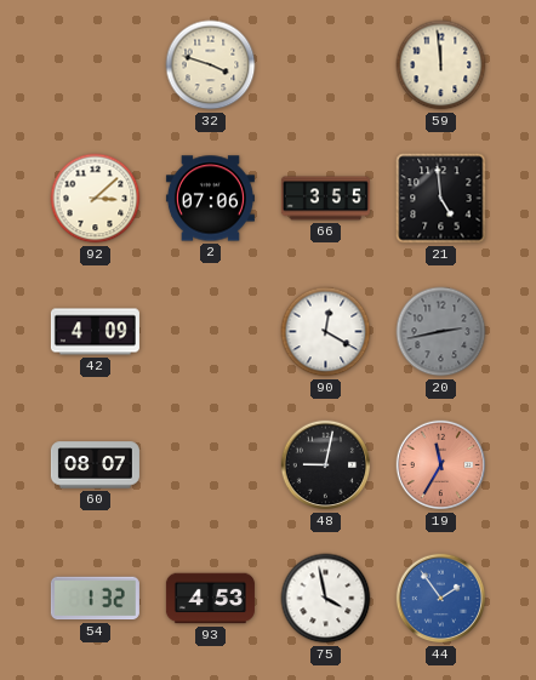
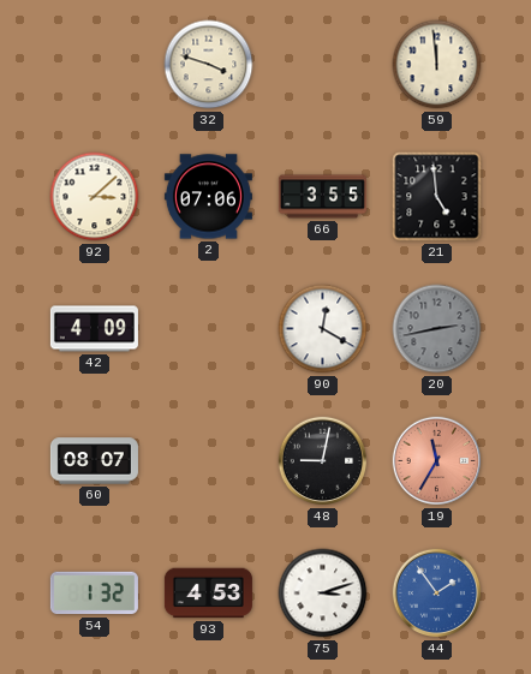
75: 3:58 -> 3:12 (323, 594)
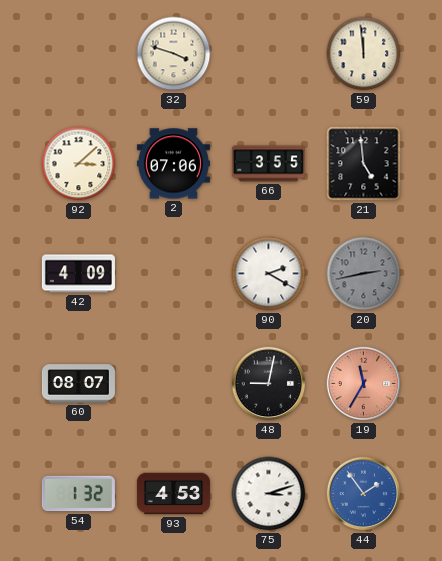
90: 12:20 -> 2:20 (269, 274)
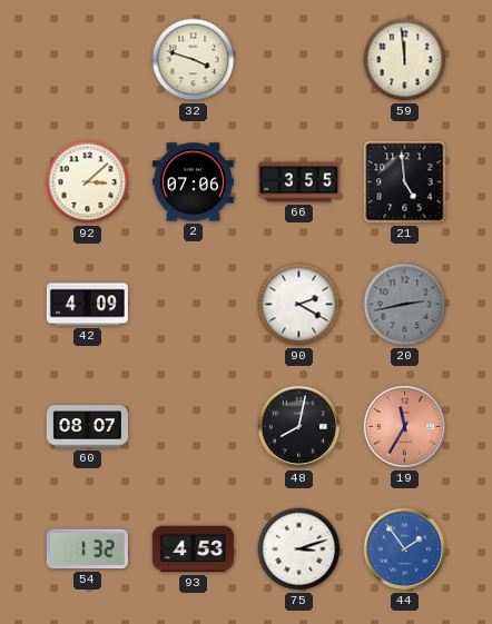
48: 9:02 -> 8:02 (299, 427)
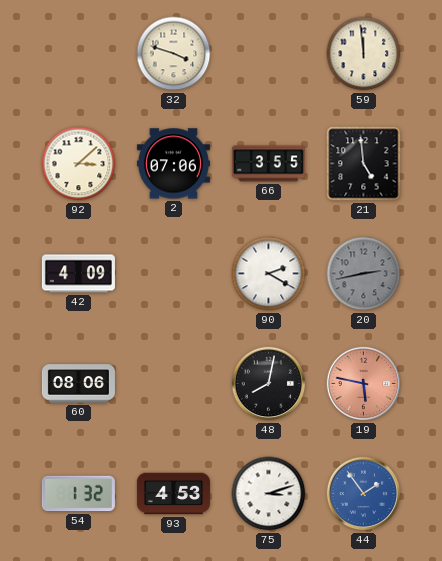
60: 08:07 -> 08:06 (78, 384)
19: 11:35 -> 5:47 (364, 384)
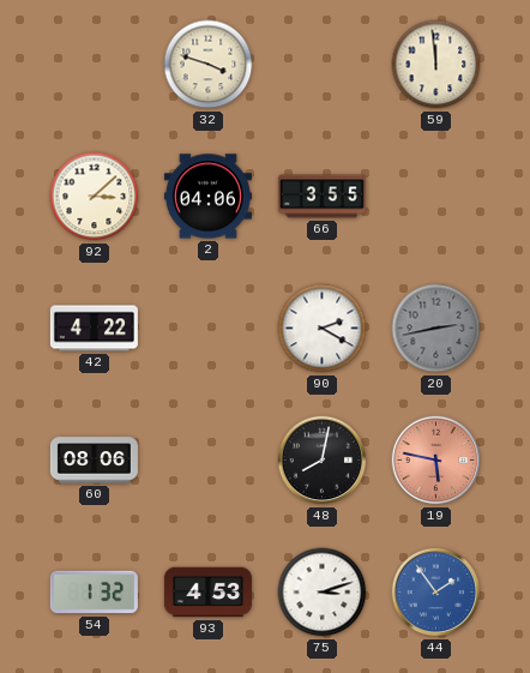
2: 07:06 -> 04:06 (207, 197)
21: 4:59 -> none (364, 164)
42: 4:09 -> 4:22 (94, 329)
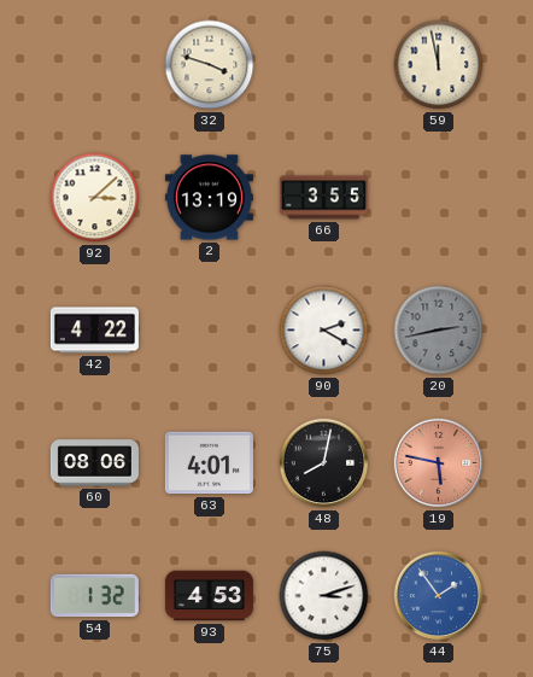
59: 11:59 -> 11:58 (439, 65)
2: 04:06 -> 13:19 (209, 198)
63: none -> 4:01 (209, 463)
